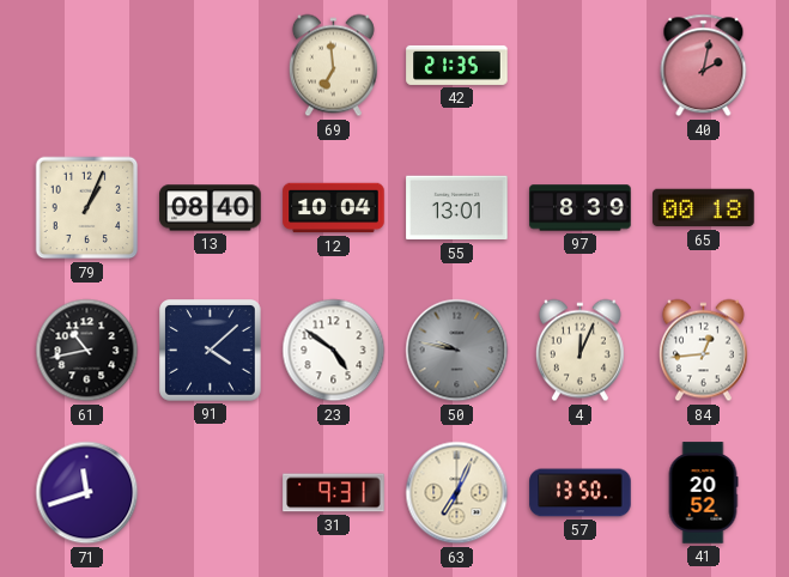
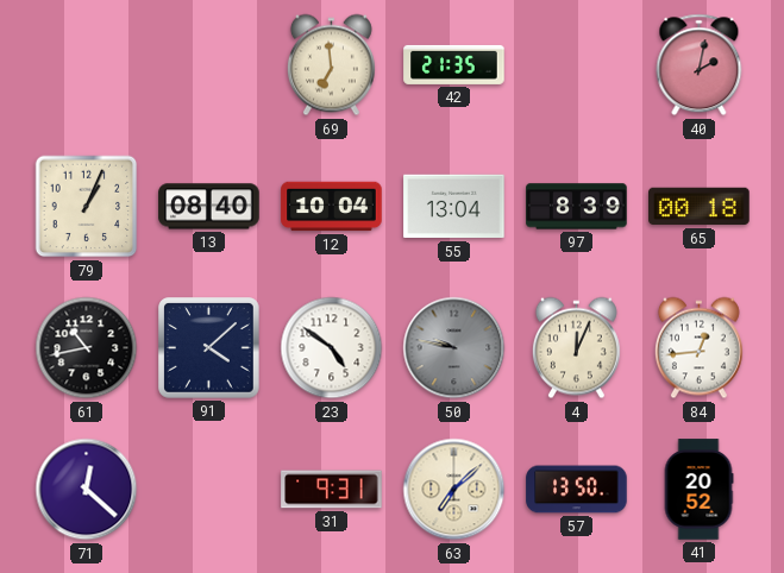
55: 13:01 -> 13:04 (454, 207)
71: 11:42 -> 12:22 (87, 490)
63: 7:04 -> 7:08 (454, 490)
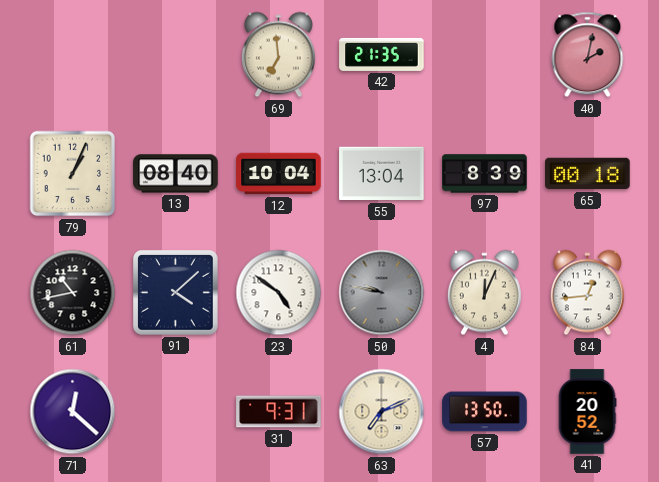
63: 7:08 -> 7:11 (382, 412)
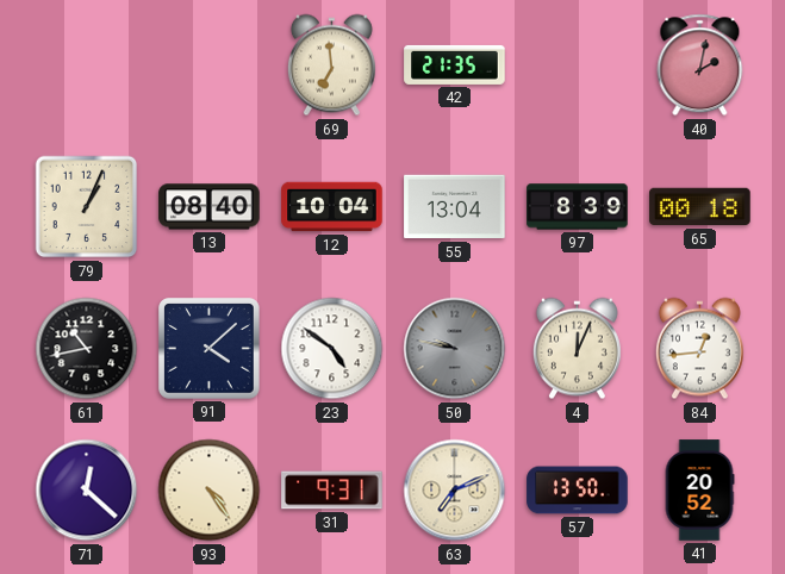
93: none -> 4:24 (210, 491)
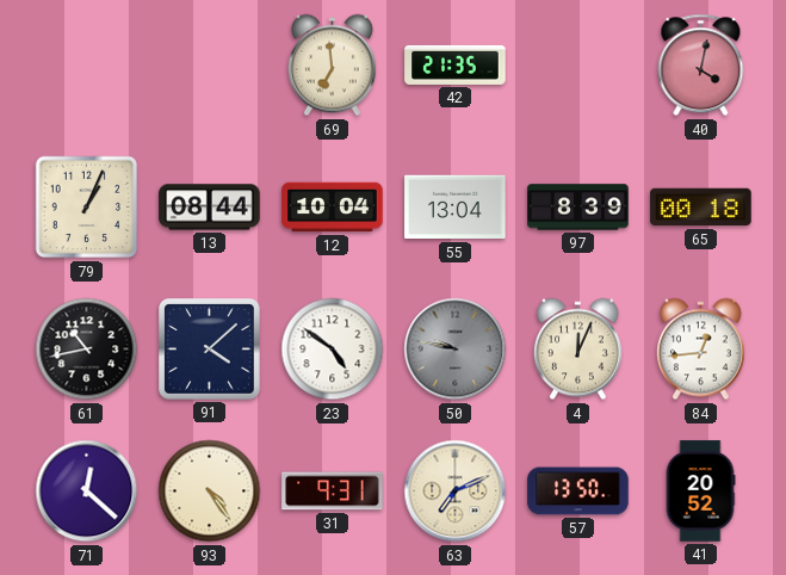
40: 2:02 -> 4:02 (701, 66)
13: 08:40 -> 08:44 (210, 208)
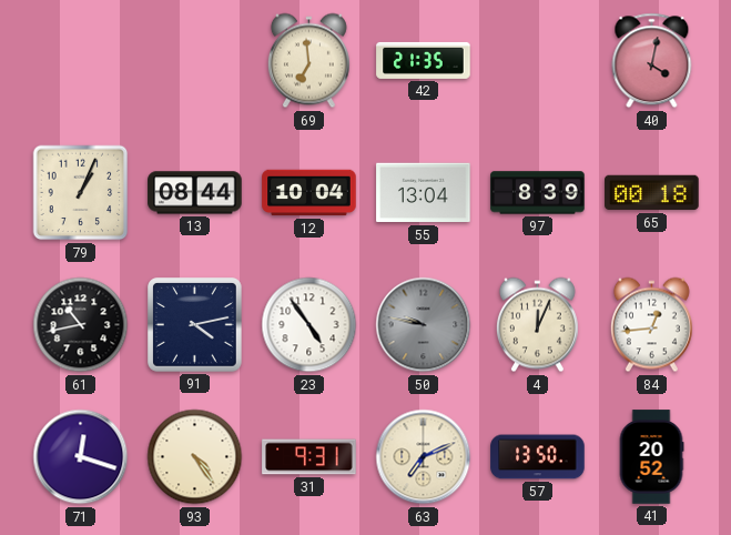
91: 4:08 -> 4:13 (195, 325)
23: 4:51 -> 4:54 (309, 325)
71: 12:22 -> 12:18 (81, 457)
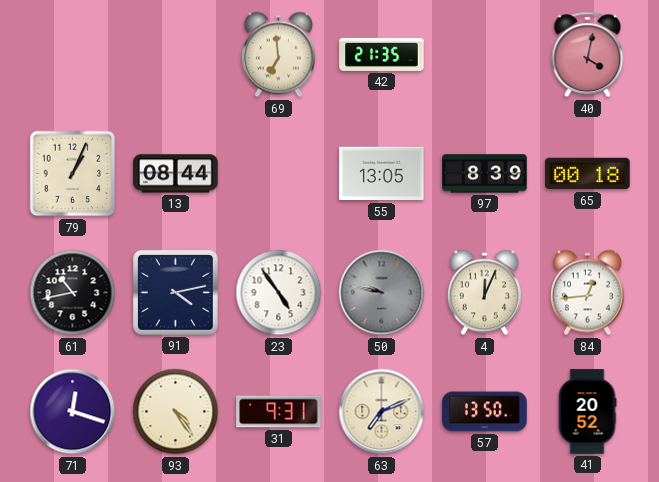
12: 10:04 -> none (309, 193)
55: 13:04 -> 13:05 (382, 174)
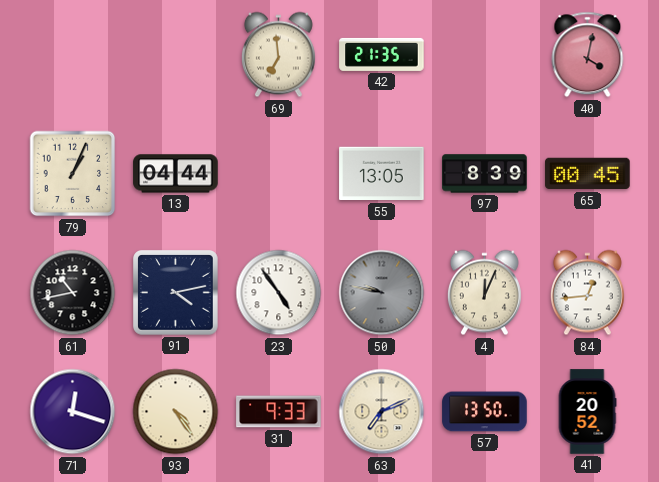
13: 08:44 -> 04:44 (176, 174)
65: 00:18 -> 00:45 (588, 174)
31: 9:31 -> 9:33 (279, 412)
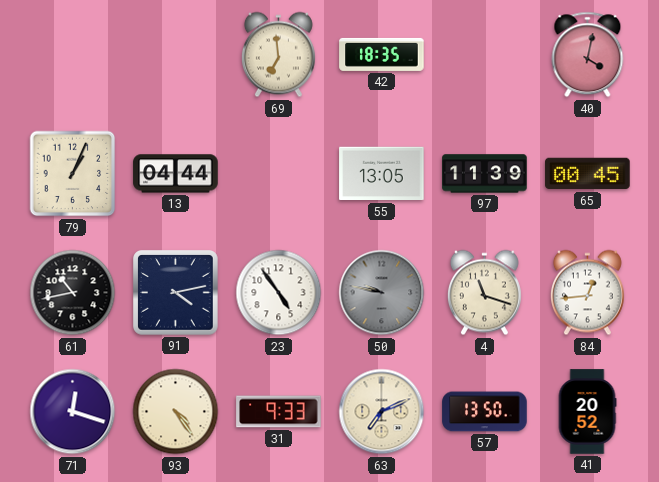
42: 21:35 -> 18:35 (382, 54)
97: 8:39 -> 11:39 (485, 174)
4: 12:04 -> 11:18 (484, 293)
